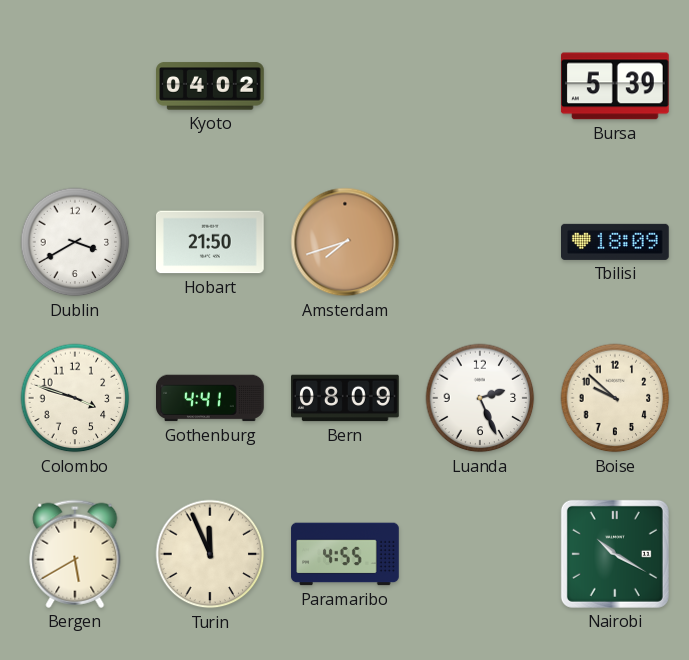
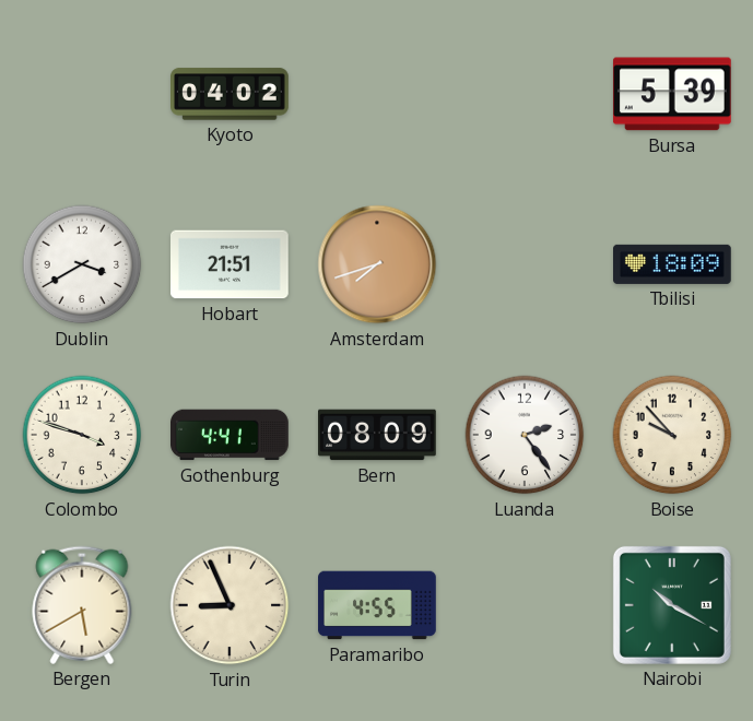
Hobart: 21:50 -> 21:51 (231, 264)
Luanda: 2:26 -> 2:24 (525, 435)
Boise: 9:52 -> 9:53 (672, 435)
Turin: 11:56 -> 8:56 (230, 605)
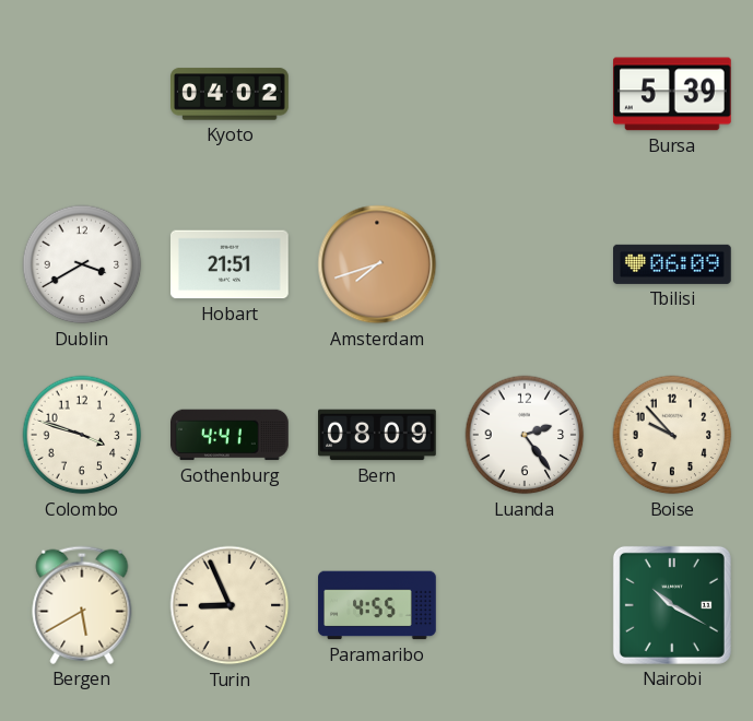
Tbilisi: 18:09 -> 06:09 (673, 264)
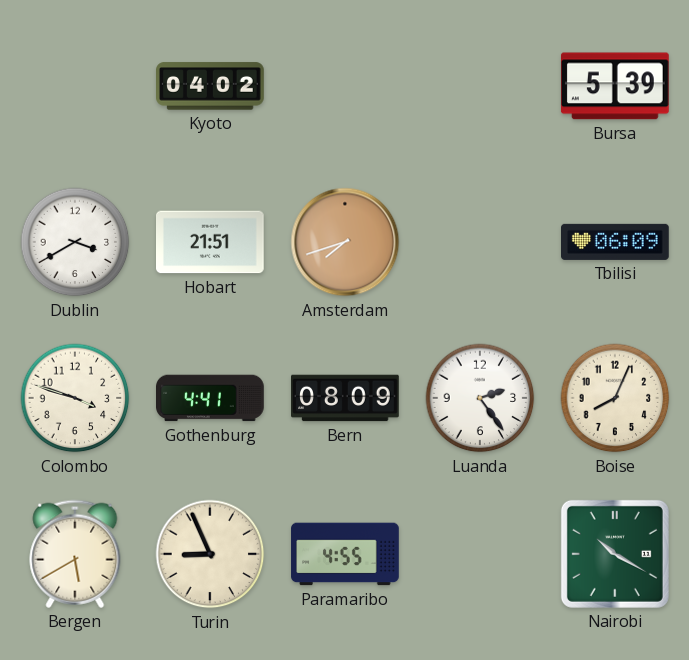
Boise: 9:53 -> 8:04 (615, 398)
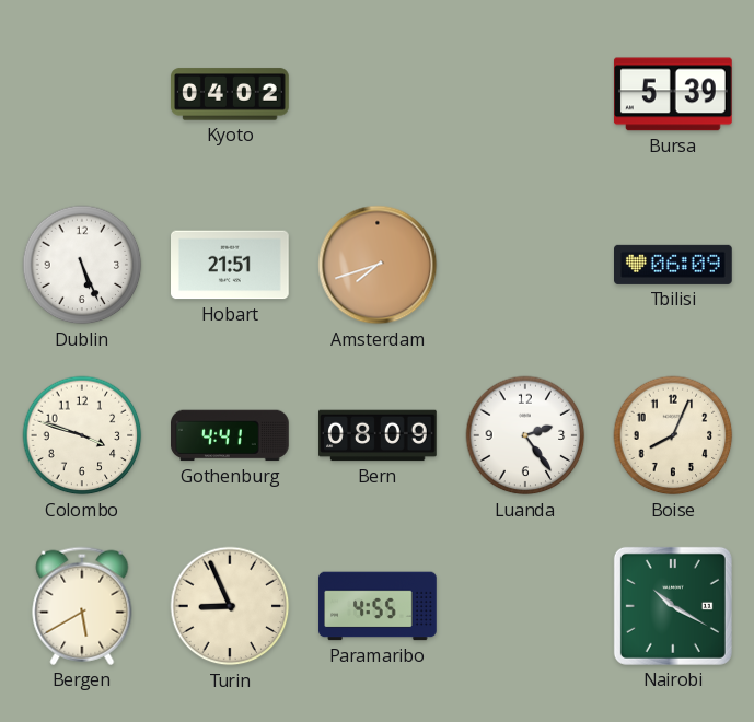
Dublin: 3:40 -> 5:26 (82, 265)
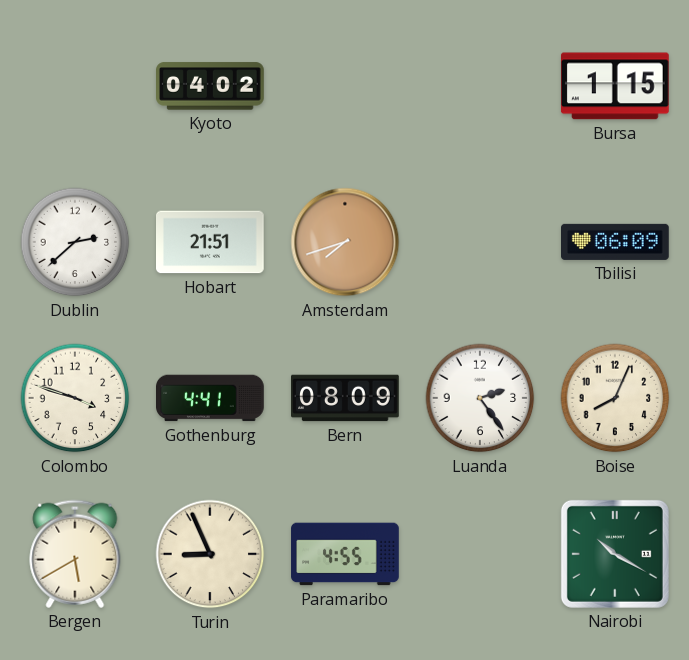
Bursa: 5:39 -> 1:15 (615, 86)
Dublin: 5:26 -> 2:38 (75, 242)
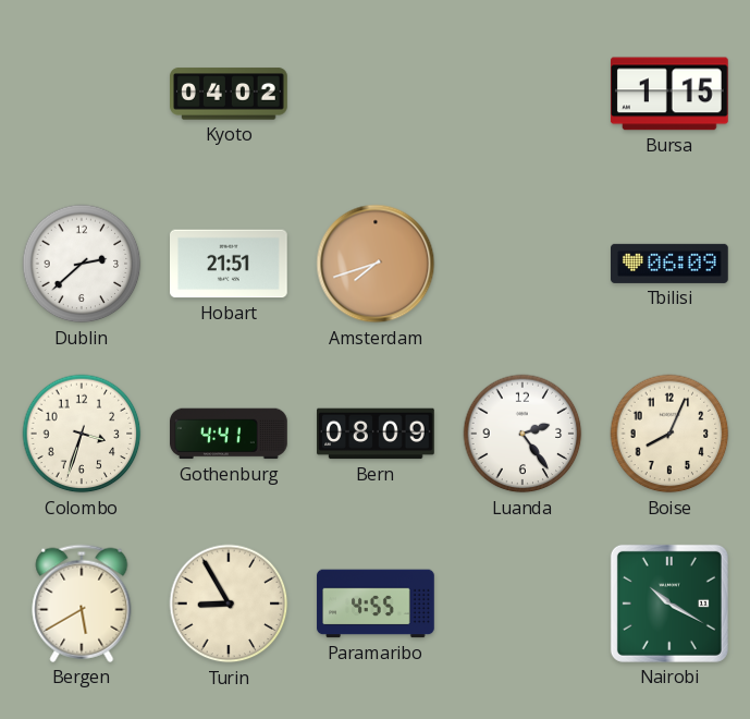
Colombo: 3:48 -> 3:33 (82, 434)
Turin: 8:56 -> 8:55 (229, 604)
